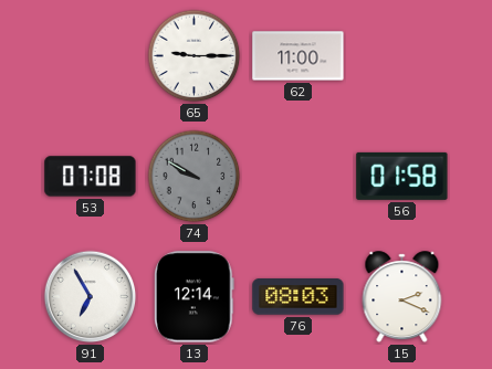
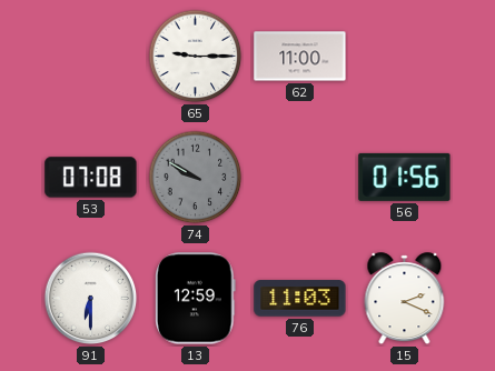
56: 01:58 -> 01:56 (405, 177)
91: 6:55 -> 6:30 (91, 299)
13: 12:14 -> 12:59 (196, 299)
76: 08:03 -> 11:03 (300, 299)
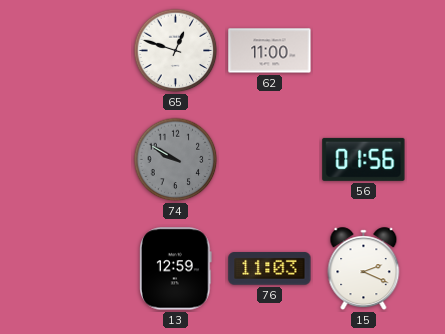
65: 9:15 -> 12:48 (176, 51)
53: 07:08 -> none (91, 178)
91: 6:30 -> none (91, 299)
